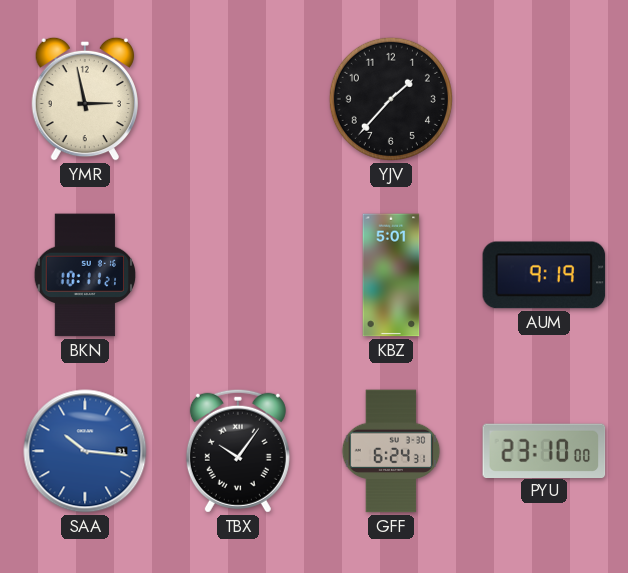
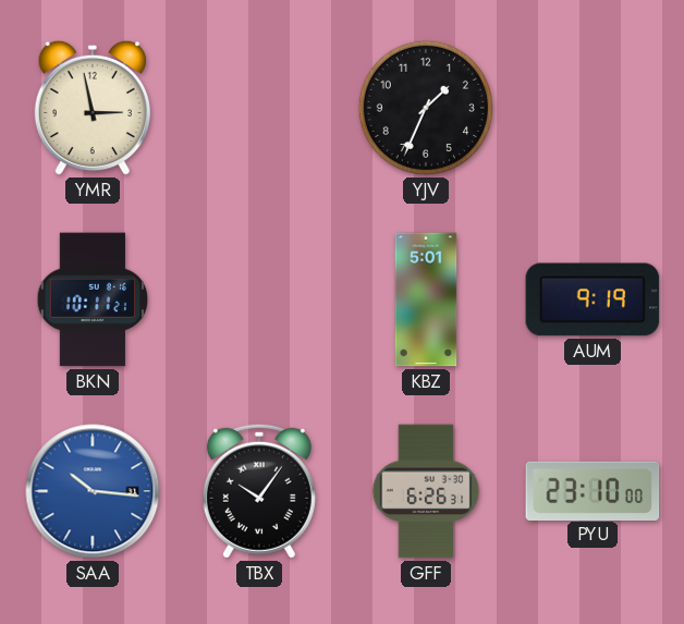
YJV: 1:37 -> 1:34 (426, 108)
GFF: 6:24 -> 6:26 (426, 491)
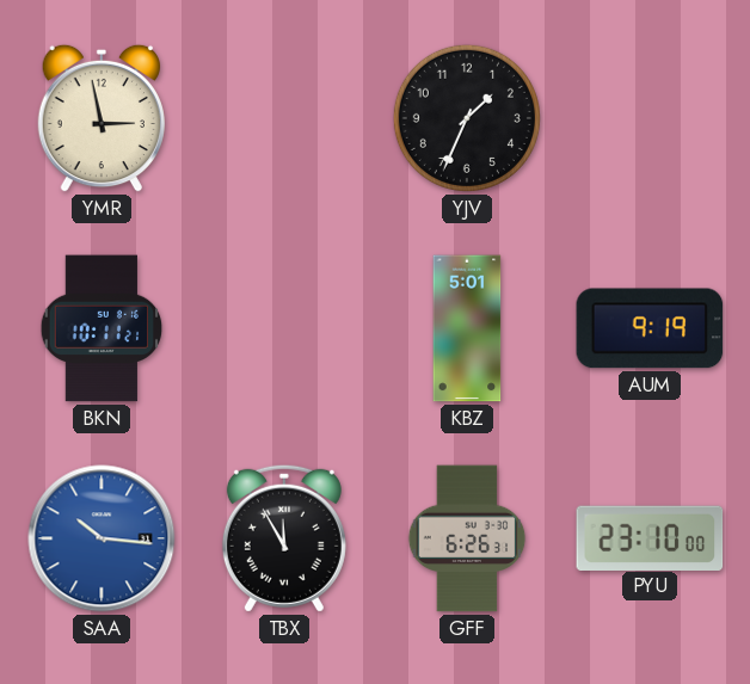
TBX: 10:06 -> 11:55 (284, 538)
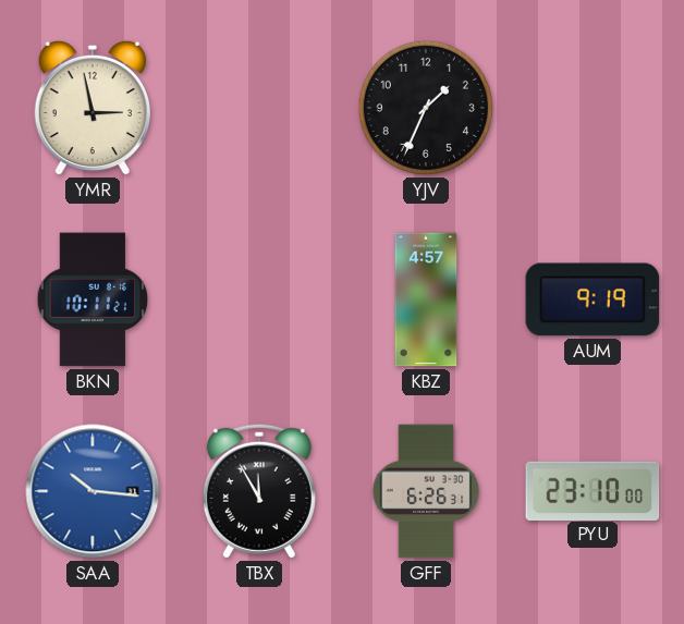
KBZ: 5:01 -> 4:57 (426, 299)
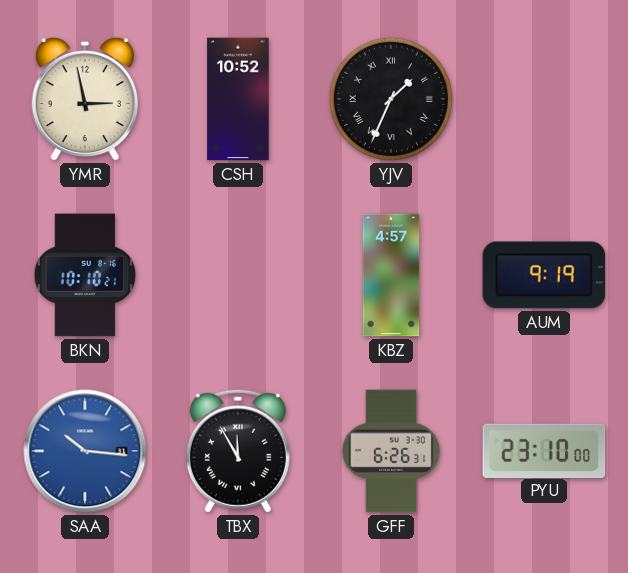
CSH: none -> 10:52 (238, 99)
YJV numerals: Arabic -> Roman (391, 99)
BKN: 10:11 -> 10:10 (85, 275)
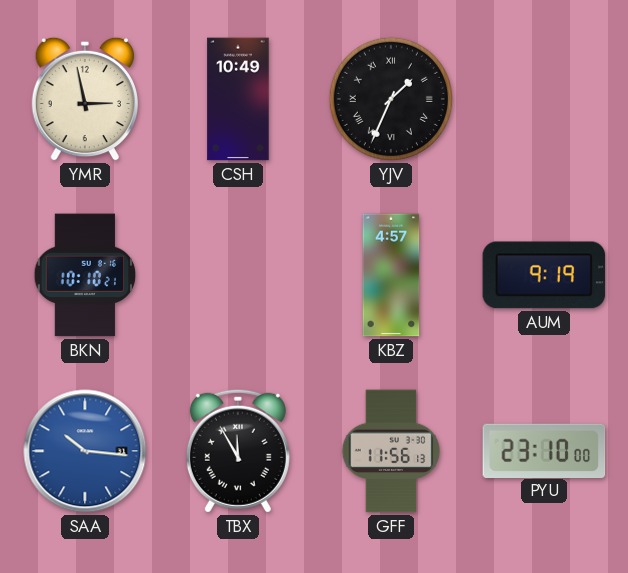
CSH: 10:52 -> 10:49 (238, 99)
GFF: 6:26 -> 11:56 (391, 451)
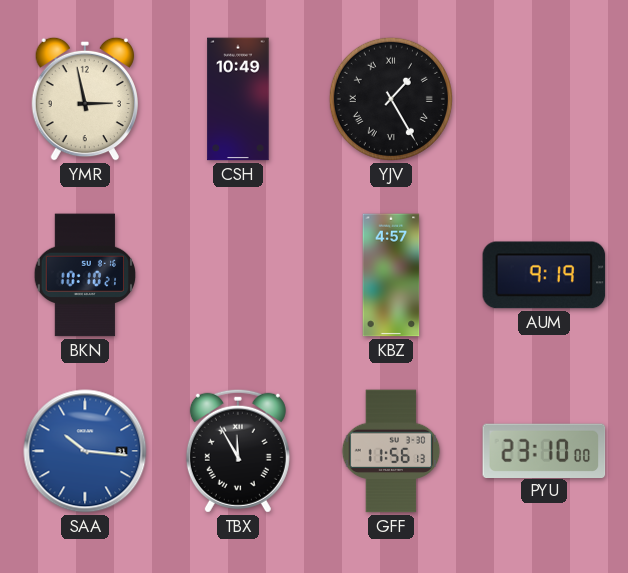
YJV: 1:34 -> 1:25 (391, 99)
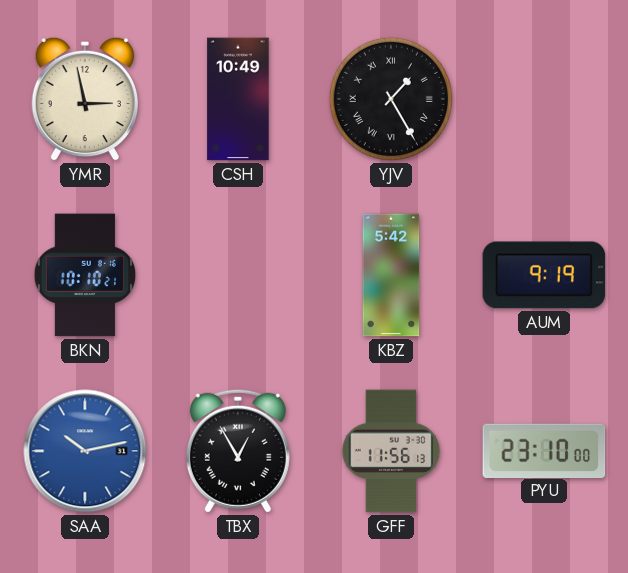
KBZ: 4:57 -> 5:42 (391, 275)
SAA: 10:16 -> 10:13 (85, 451)
TBX: 11:55 -> 12:55 (238, 451)
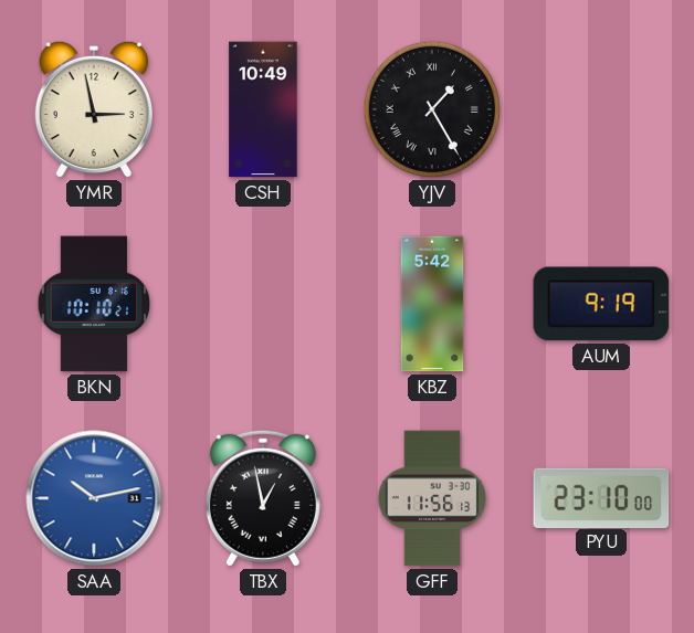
TBX: 12:55 -> 12:58 (263, 498)
